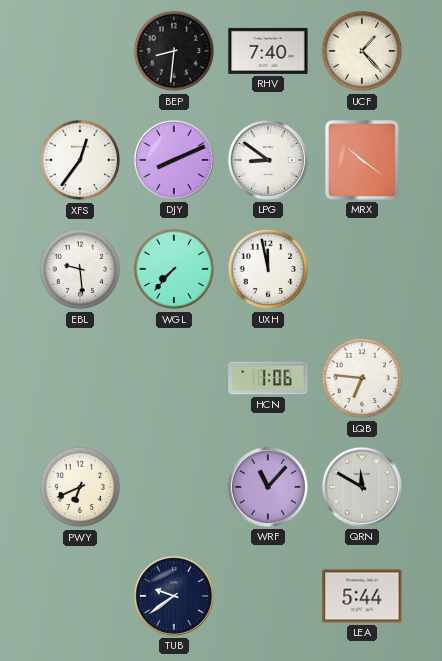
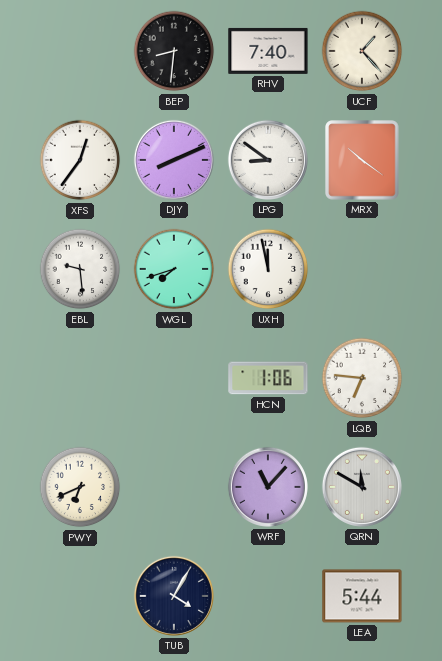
WGL: 7:37 -> 7:42 (174, 269)
TUB: 9:39 -> 4:05 (174, 596)
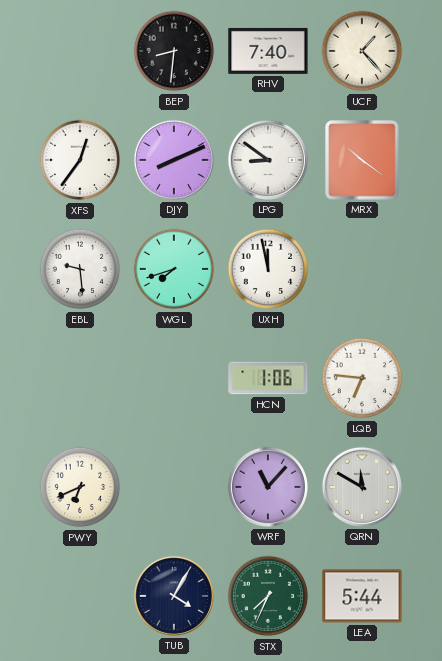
STX: none -> 7:34 (268, 596)
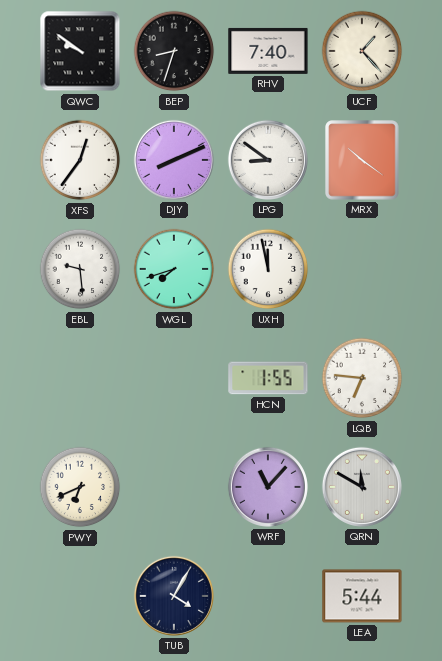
QWC: none -> 9:51 (80, 51)
BEP: 8:31 -> 8:33 (174, 51)
HCN: 1:06 -> 1:55 (268, 378)
STX: 7:34 -> none (268, 596)
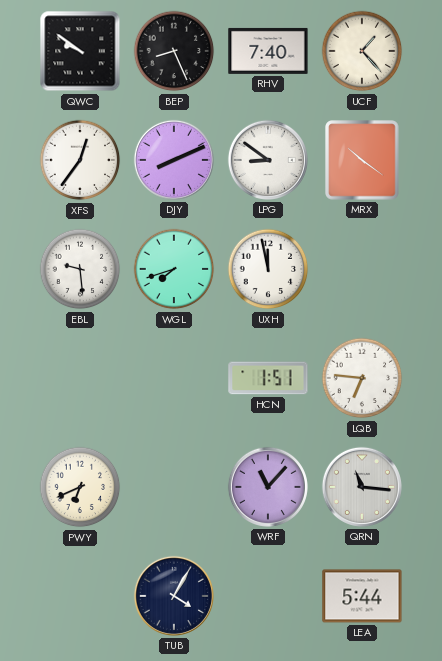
BEP: 8:33 -> 8:26 (174, 51)
HCN: 1:55 -> 1:51 (268, 378)
QRN: 11:50 -> 11:16 (362, 487)
